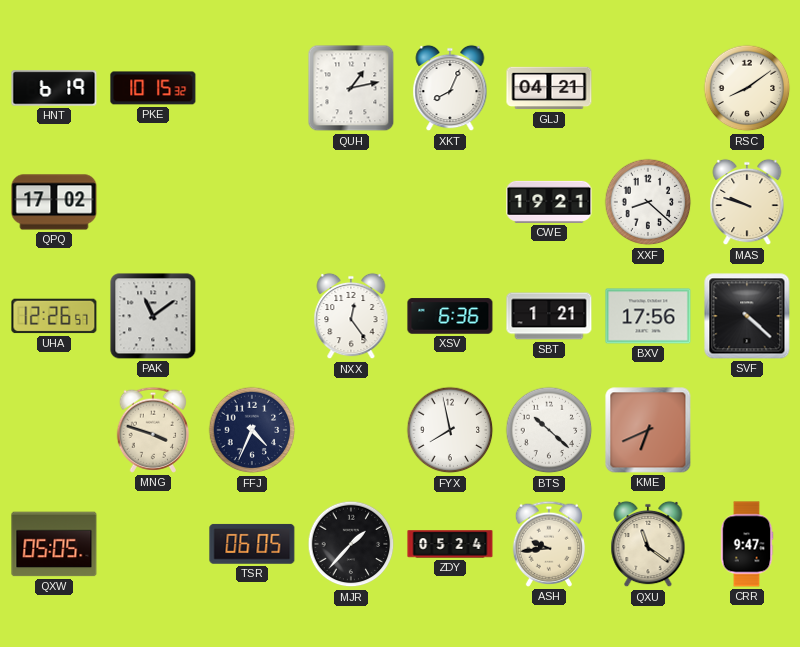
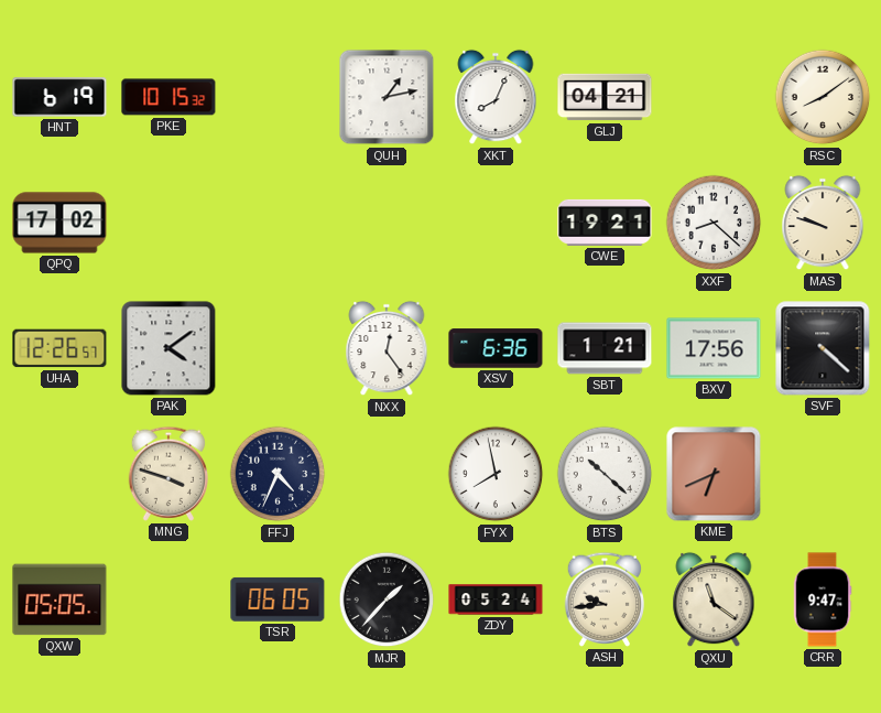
PAK: 11:09 -> 4:09 (168, 348)
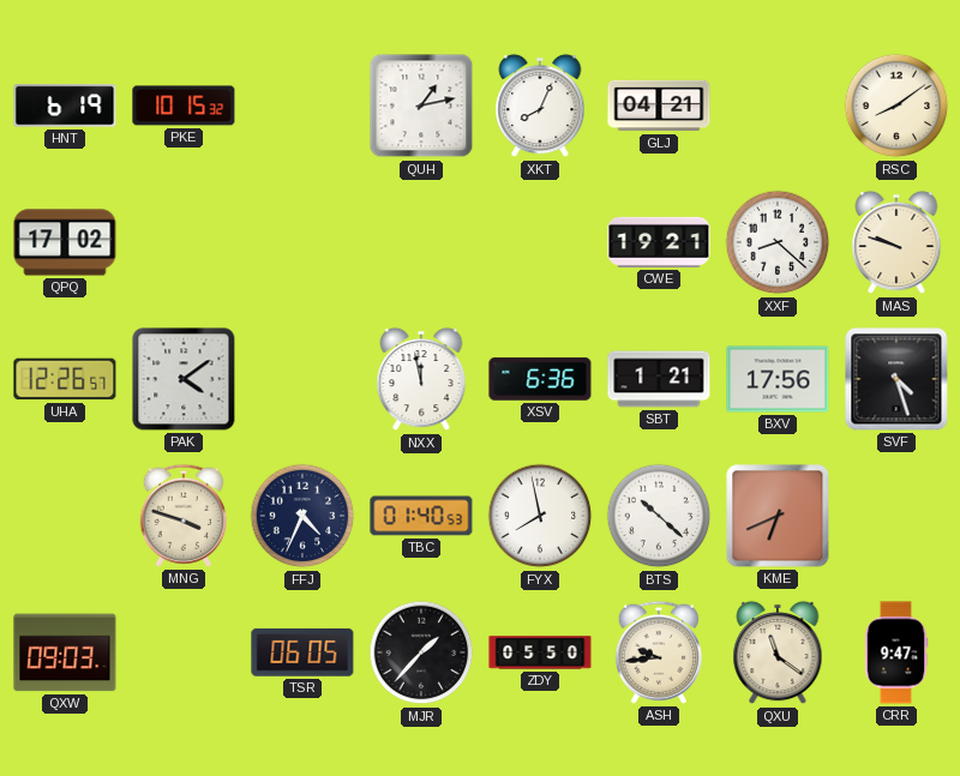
NXX: 12:24 -> 11:58 (421, 379)
SVF: 4:22 -> 4:27 (896, 379)
TBC: none -> 01:40 (421, 516)
QXW: 05:05 -> 09:03 (65, 652)
ZDY: 05:24 -> 05:50 (540, 652)
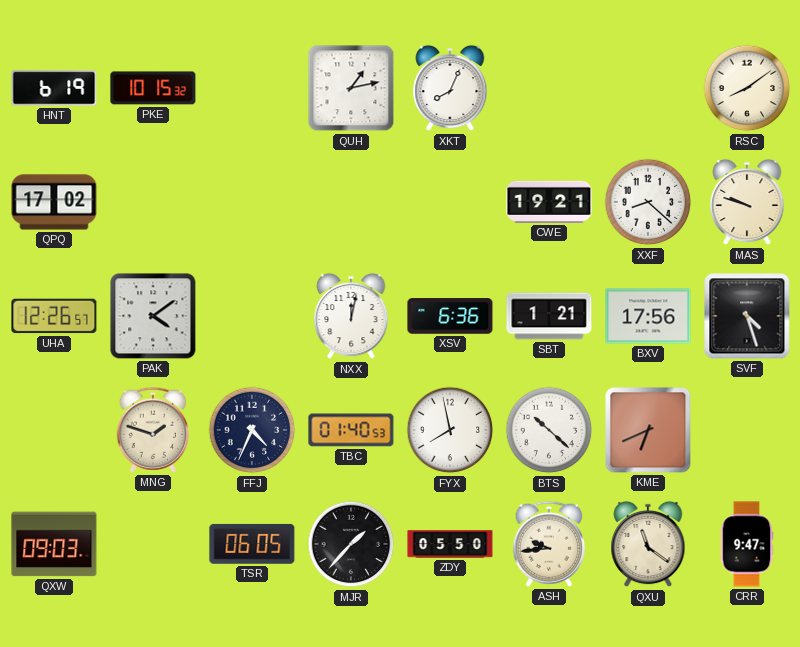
GLJ: 04:21 -> none (659, 106)
NXX: 11:58 -> 12:02 (351, 316)
MNG: 3:48 -> 1:48 (152, 430)
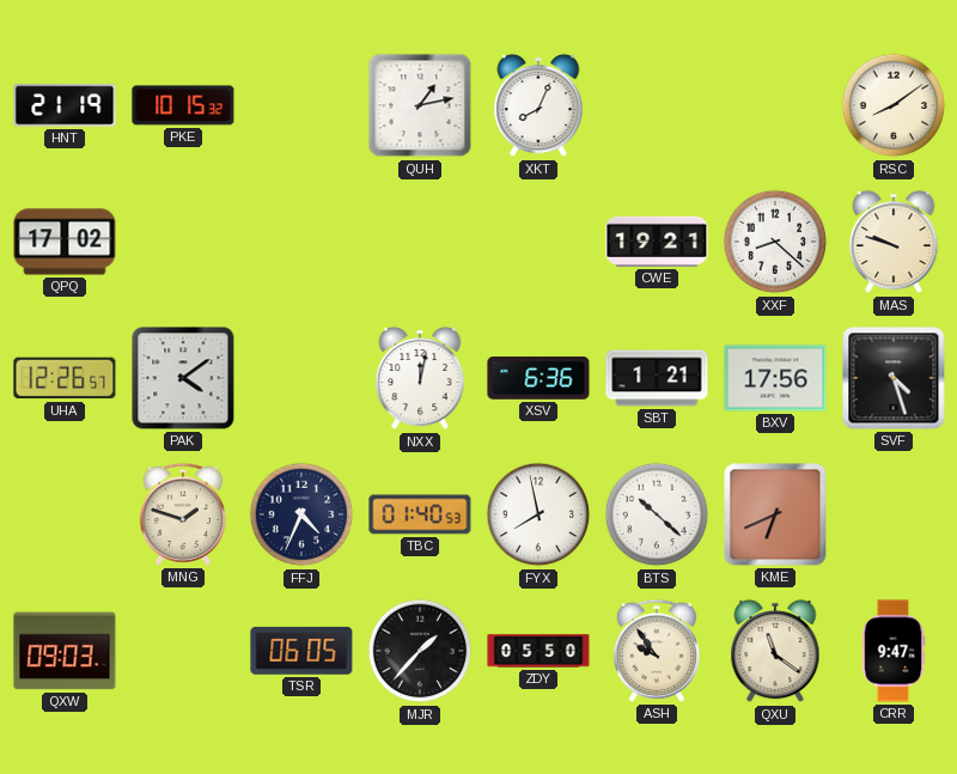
HNT: 6:19 -> 21:19 (65, 105)
ASH: 9:44 -> 9:54 (656, 651)
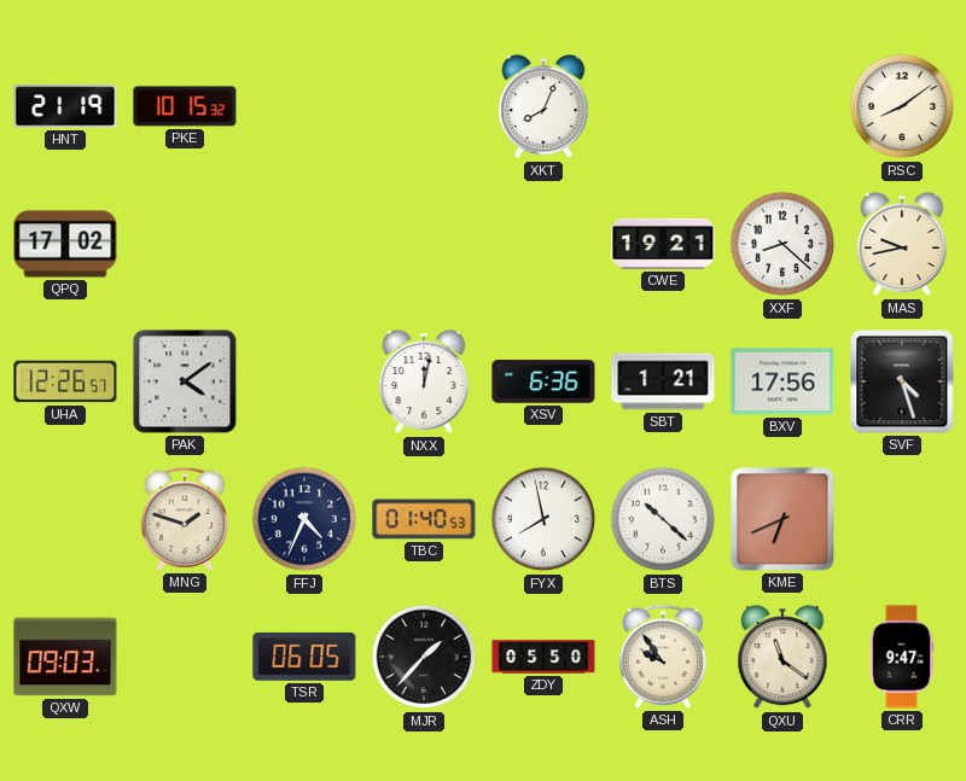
QUH: 1:13 -> none (420, 105)
MAS: 9:48 -> 9:43 (902, 244)
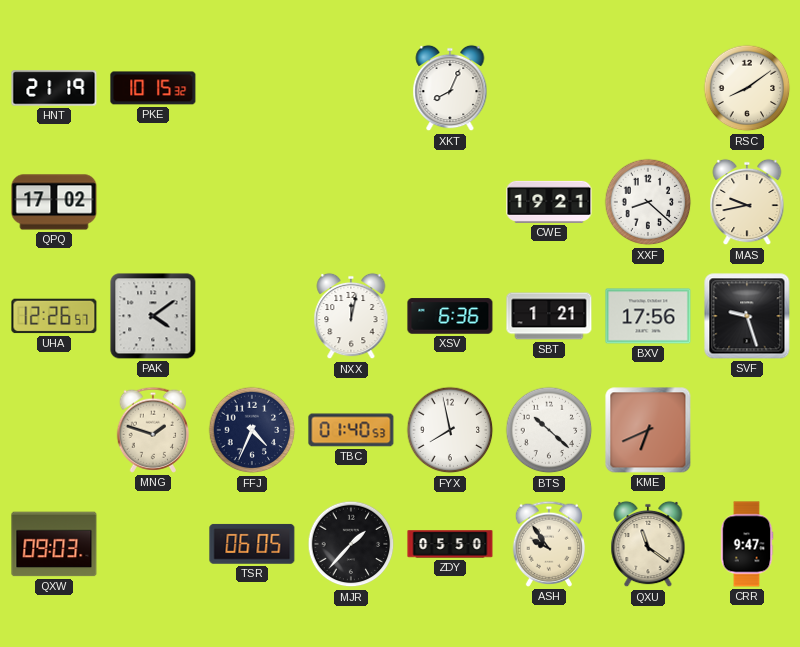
SVF: 4:27 -> 9:27 (747, 316)
